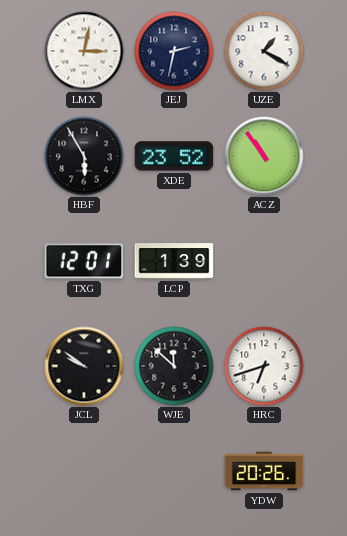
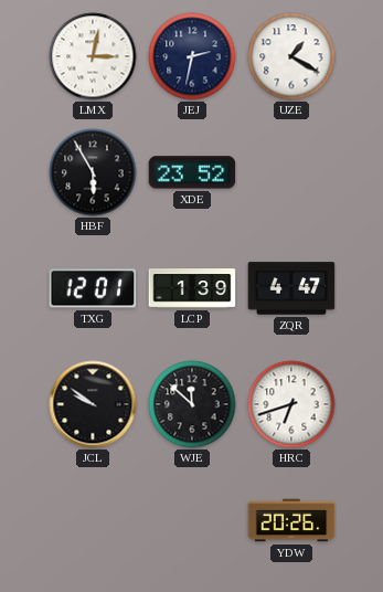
ACZ: 10:54 -> none (264, 156)
ZQR: none -> 4:47 (291, 288)
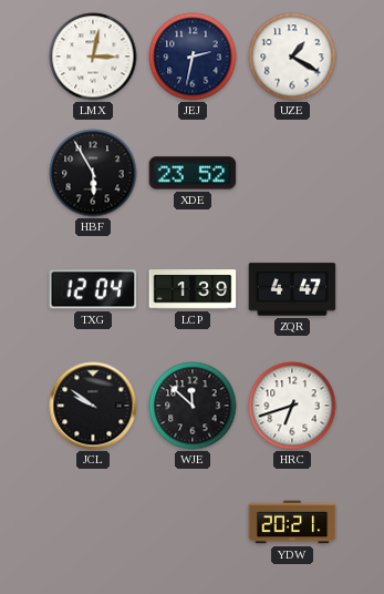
TXG: 12:01 -> 12:04 (93, 289)
YDW: 20:26 -> 20:21 (292, 522)
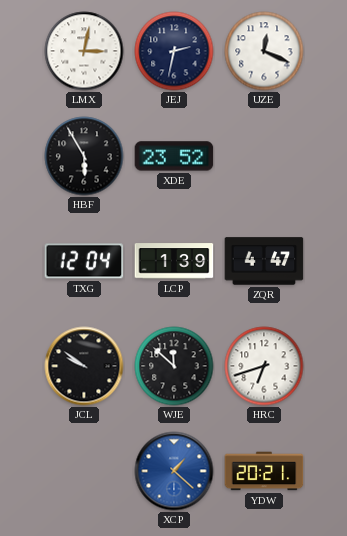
UZE: 1:20 -> 12:19 (264, 51)
XCP: none -> 1:22 (174, 471)
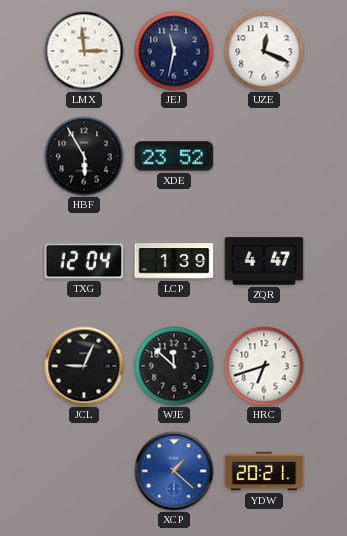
LMX: 3:02 -> 2:59 (84, 51)
JEJ: 2:32 -> 11:32 (174, 51)
JCL: 9:51 -> 9:04 (84, 366)
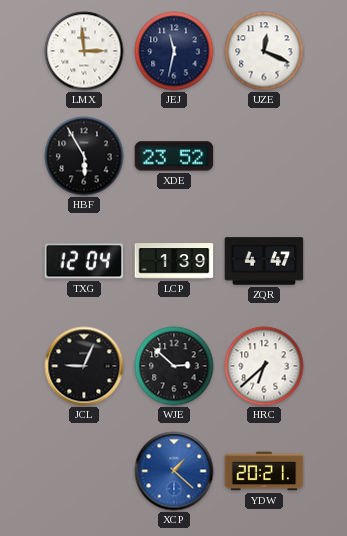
WJE: 11:52 -> 2:52 (174, 366)
HRC: 6:42 -> 6:38 (264, 366)
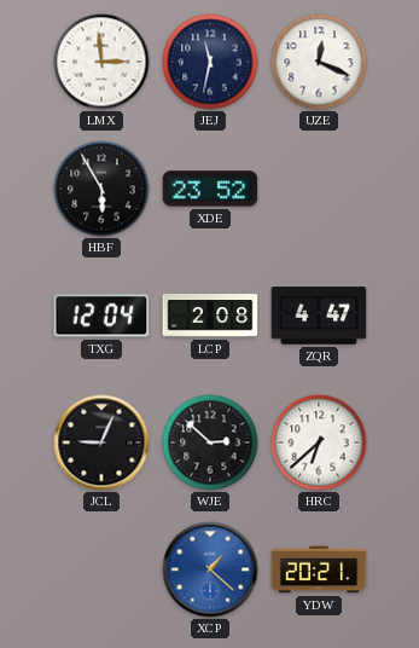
LCP: 1:39 -> 2:08 (210, 316)
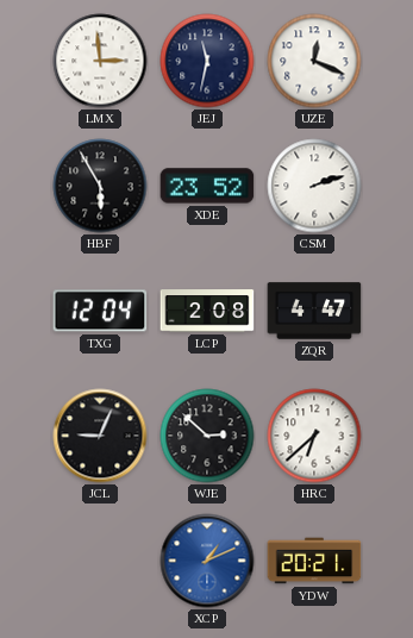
CSM: none -> 2:12 (314, 186)
XCP: 1:22 -> 1:11 (207, 561)
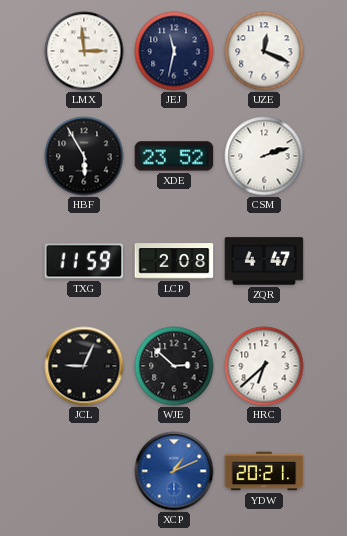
TXG: 12:04 -> 11:59 (84, 261)
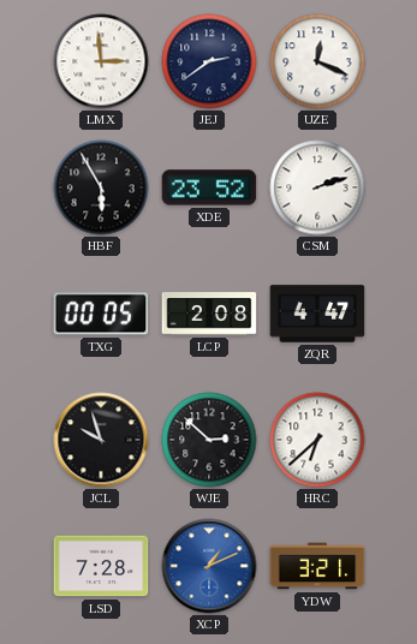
JEJ: 11:32 -> 2:39 (209, 61)
TXG: 11:59 -> 00:05 (101, 314)
JCL: 9:04 -> 9:57 (101, 440)
LSD: none -> 7:28 (101, 566)
YDW: 20:21 -> 3:21 (317, 566)
